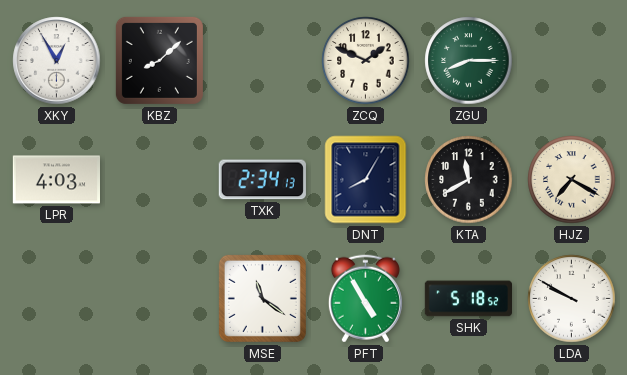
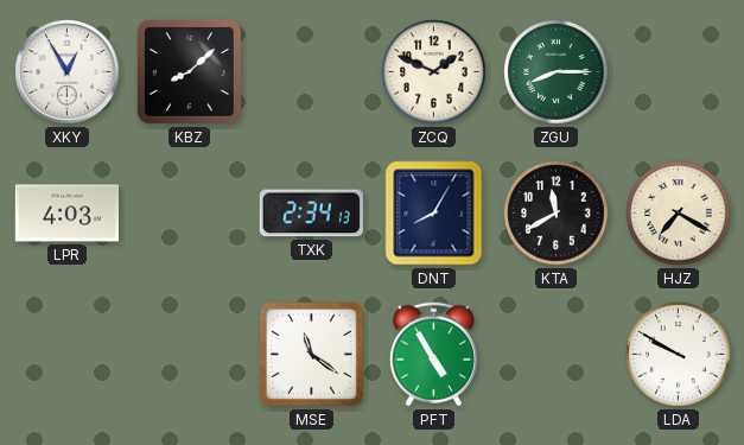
SHK: 5:18 -> none (468, 299)
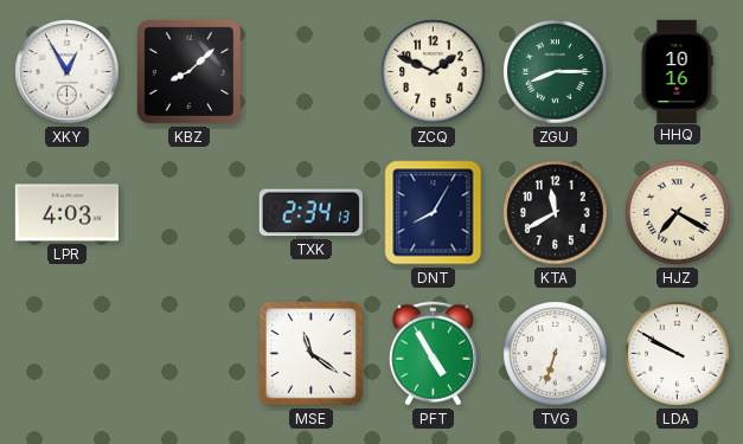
HHQ: none -> 10:16 (677, 71)
TVG: none -> 6:33 (556, 354)
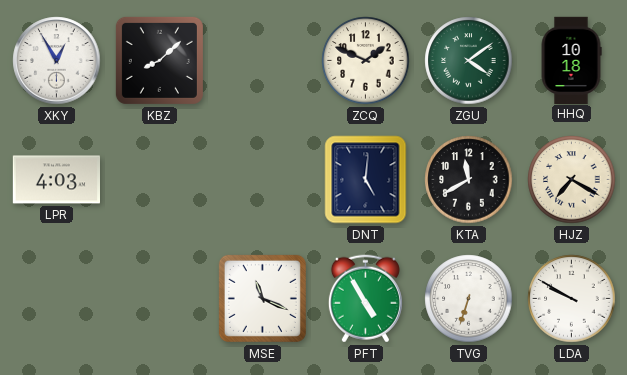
ZGU: 8:15 -> 4:09 (469, 61)
HHQ: 10:16 -> 10:18 (571, 60)
TXK: 2:34 -> none (310, 213)
DNT: 8:05 -> 5:01 (366, 180)
MSE: 11:21 -> 11:19 (262, 298)
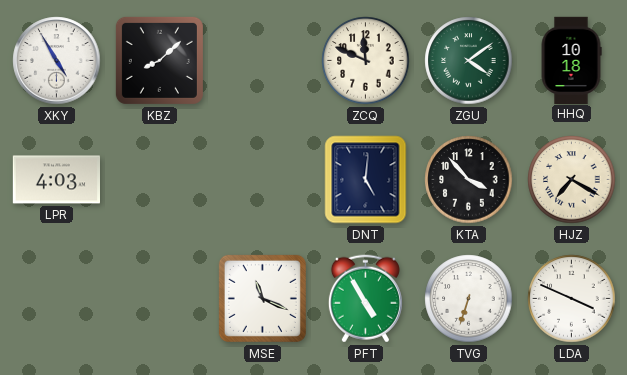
XKY: 12:55 -> 4:55 (57, 61)
ZCQ: 1:49 -> 11:49 (366, 61)
KTA: 11:40 -> 3:53 (469, 180)
LDA: 9:50 -> 3:49 (572, 299)
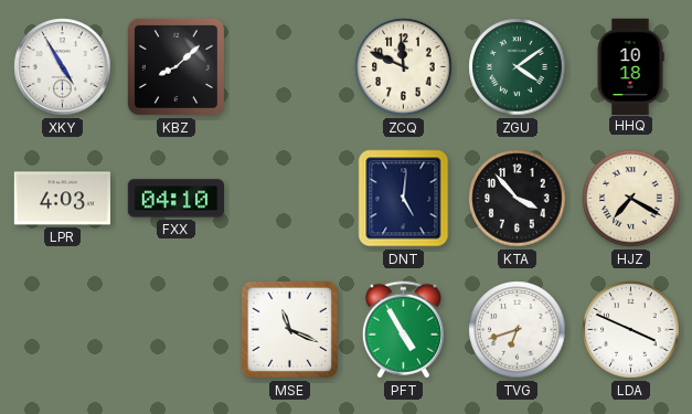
FXX: none -> 04:10 (175, 199)
TVG: 6:33 -> 6:42 (518, 330)
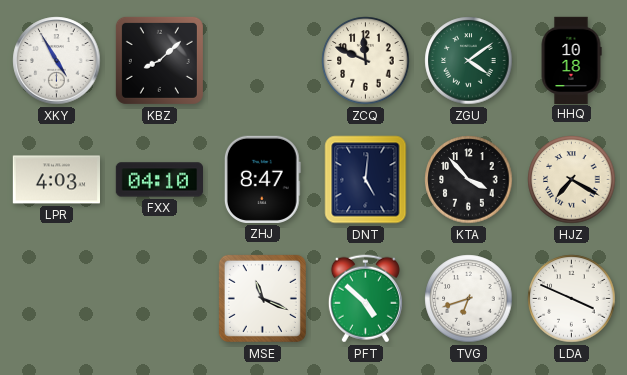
ZHJ: none -> 8:47 (262, 179)
PFT: 4:55 -> 4:52 (365, 299)
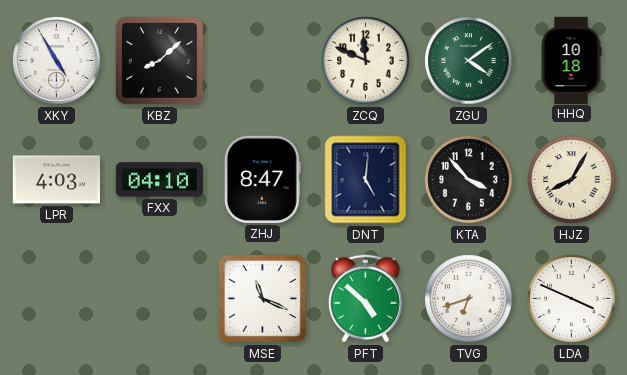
HJZ: 7:20 -> 8:05 (572, 180)
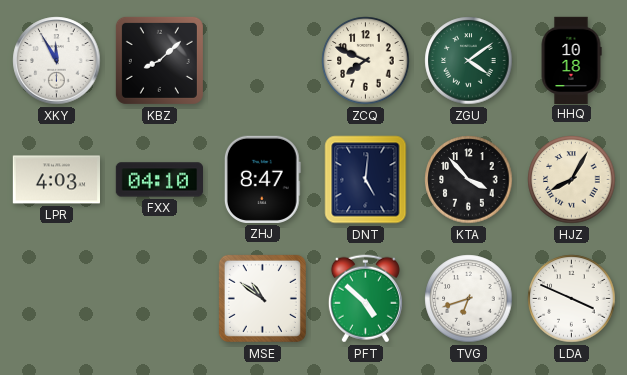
XKY: 4:55 -> 11:55 (57, 61)
ZCQ: 11:49 -> 7:49 (366, 61)
MSE: 11:19 -> 10:51 (262, 298)
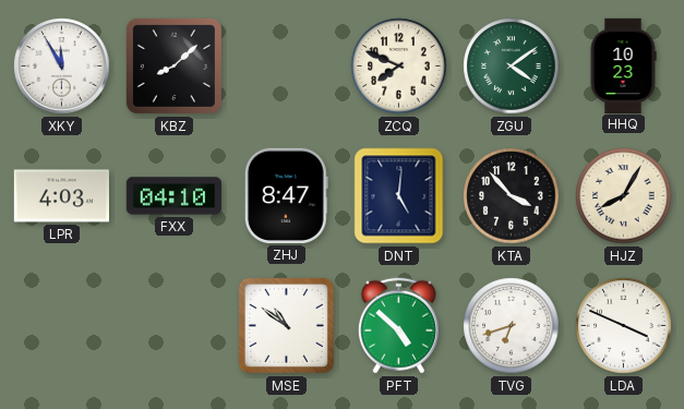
HHQ: 10:18 -> 10:23 (623, 65)
